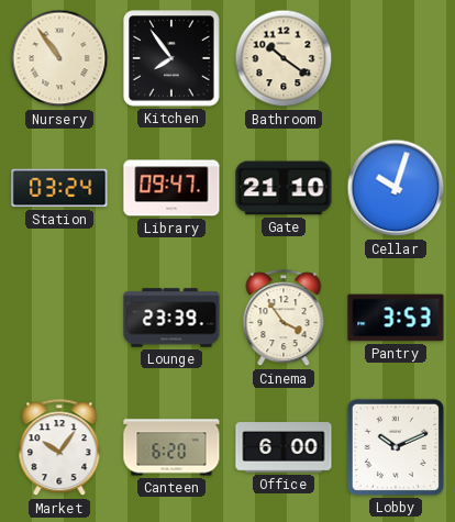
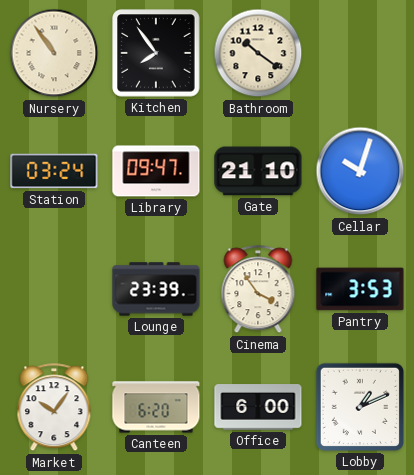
Lobby: 10:11 -> 1:11 (360, 407)
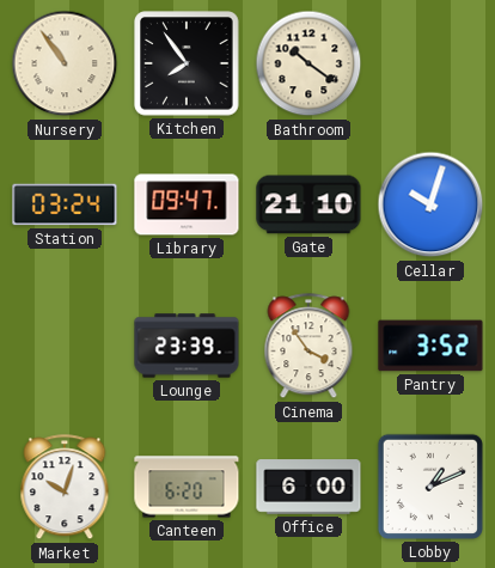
Pantry: 3:53 -> 3:52 (430, 346)
Market: 10:06 -> 10:03 (65, 488)
